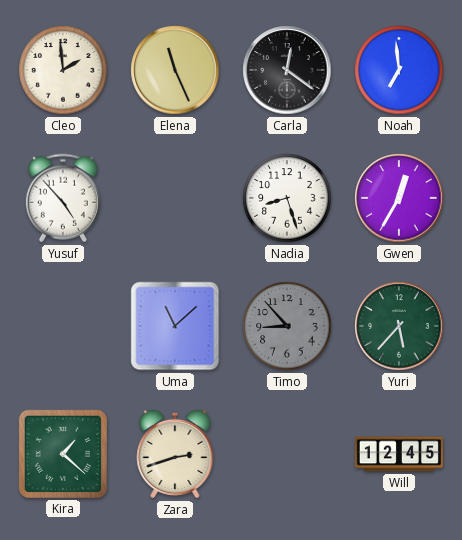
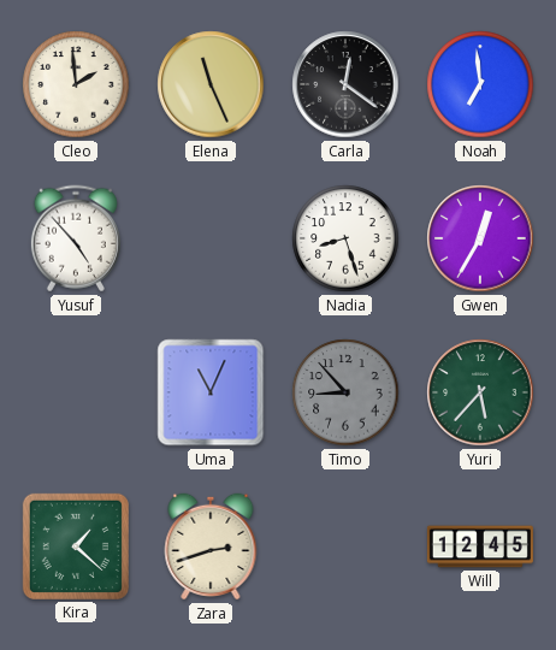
Uma: 11:08 -> 11:04 (211, 392)
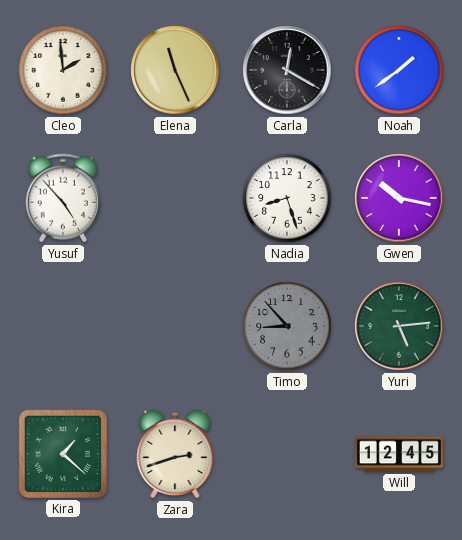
Carla: 12:21 -> 12:20 (287, 70)
Noah: 6:59 -> 1:39 (399, 70)
Gwen: 12:35 -> 10:17 (399, 198)
Uma: 11:04 -> none (211, 392)
Yuri: 5:37 -> 5:14 (399, 326)
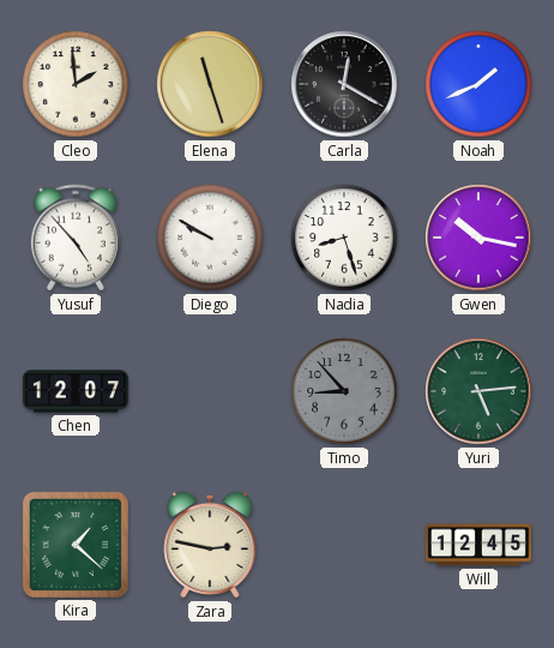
Elena: 11:26 -> 11:27 (210, 84)
Noah: 1:39 -> 1:41 (478, 84)
Diego: none -> 9:50 (210, 238)
Chen: none -> 12:07 (76, 391)
Zara: 2:42 -> 2:47 (210, 545)
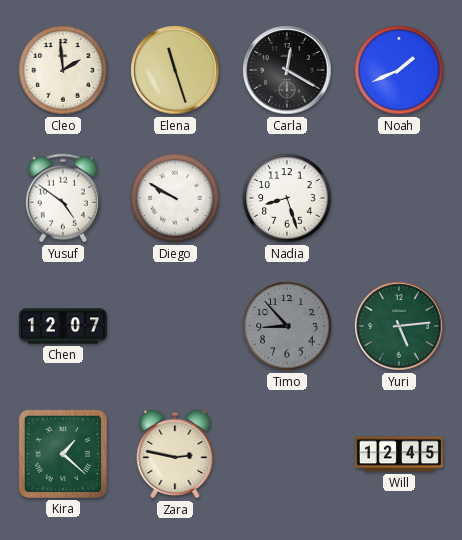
Yusuf: 4:53 -> 4:51 (63, 198)
Gwen: 10:17 -> none (478, 238)
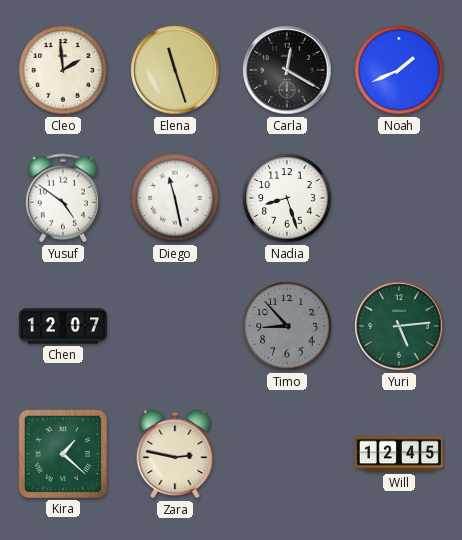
Diego: 9:50 -> 11:28 (175, 198)
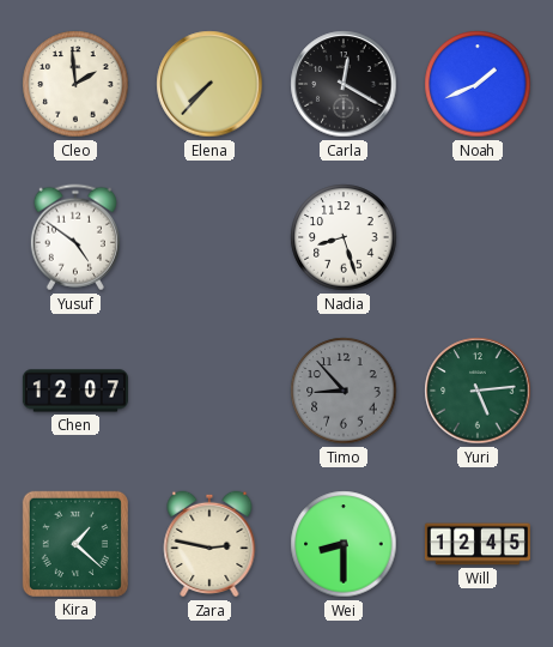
Elena: 11:27 -> 7:37 (209, 84)
Diego: 11:28 -> none (175, 198)
Wei: none -> 8:30 (344, 544)
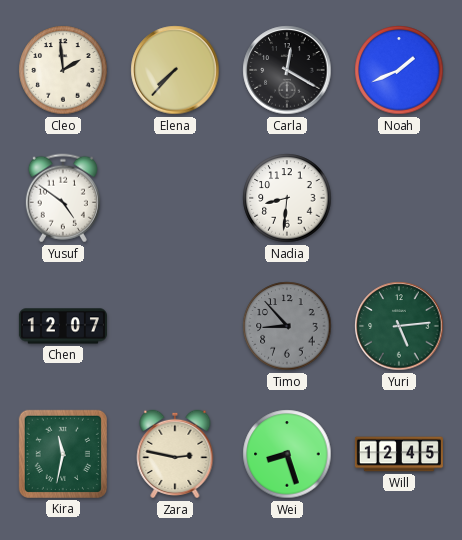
Nadia: 8:27 -> 8:31 (287, 198)
Kira: 1:22 -> 11:32 (63, 454)
Wei: 8:30 -> 8:27 (287, 454)
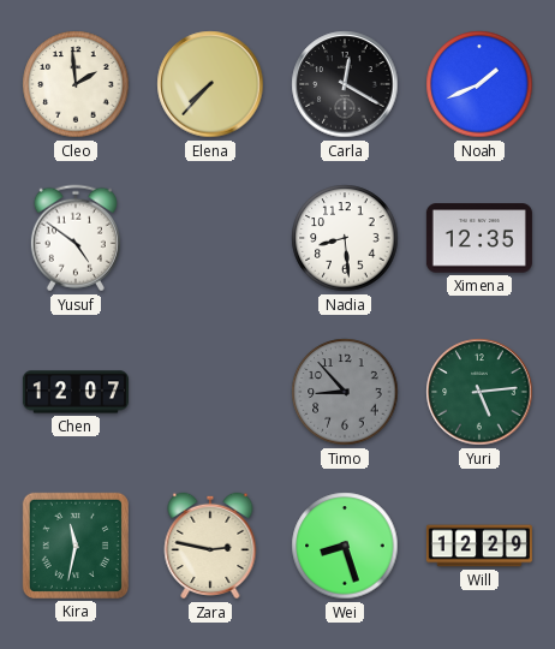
Nadia: 8:31 -> 8:29 (345, 238)
Ximena: none -> 12:35 (479, 238)
Will: 12:45 -> 12:29 (479, 546)
